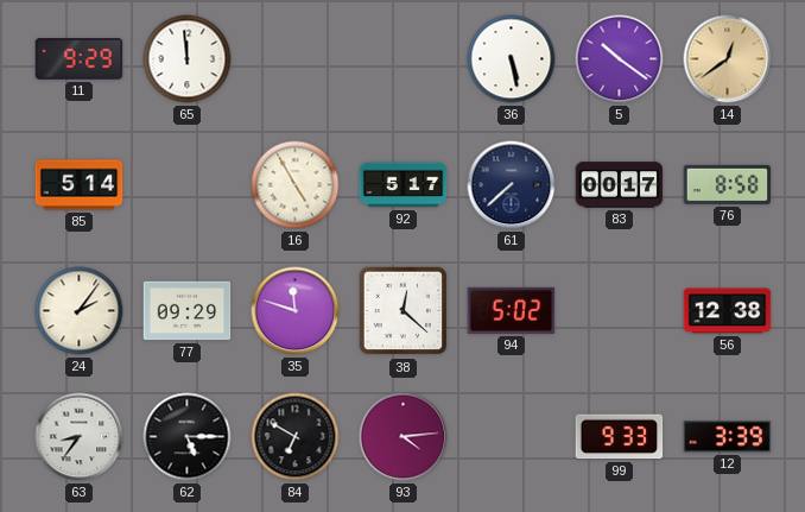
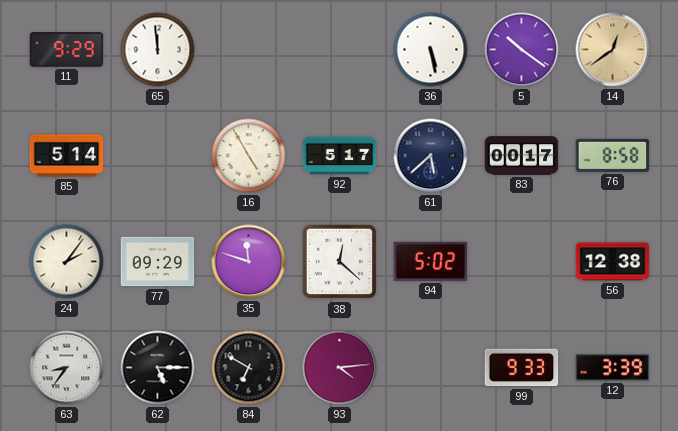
61: 7:38 -> 5:38 (431, 156)
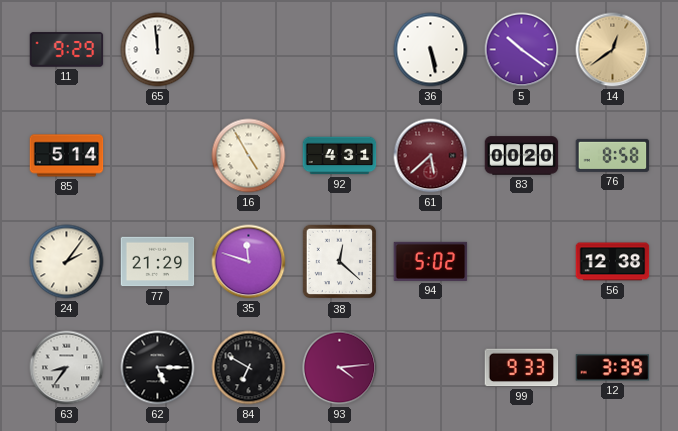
92: 5:17 -> 4:31 (340, 156)
61 dial: navy -> burgundy (431, 156)
83: 00:17 -> 00:20 (522, 156)
77: 09:29 -> 21:29 (158, 262)
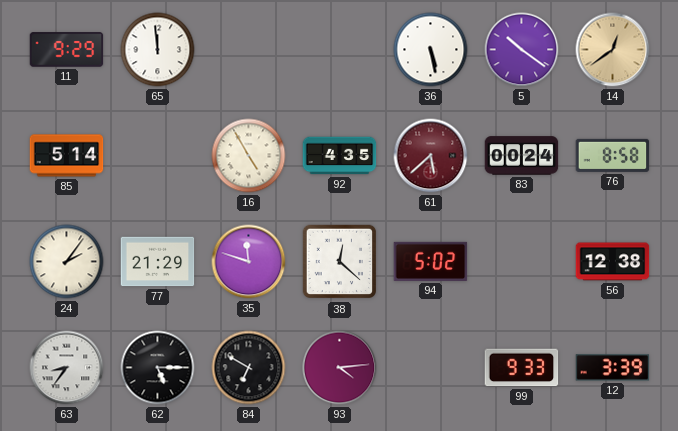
92: 4:31 -> 4:35 (340, 156)
83: 00:20 -> 00:24 (522, 156)
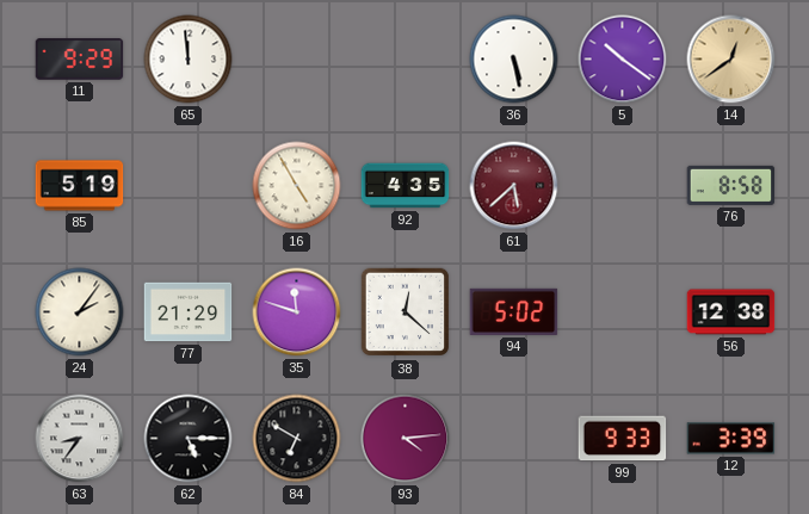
85: 5:14 -> 5:19 (80, 186)
83: 00:24 -> none (522, 156)
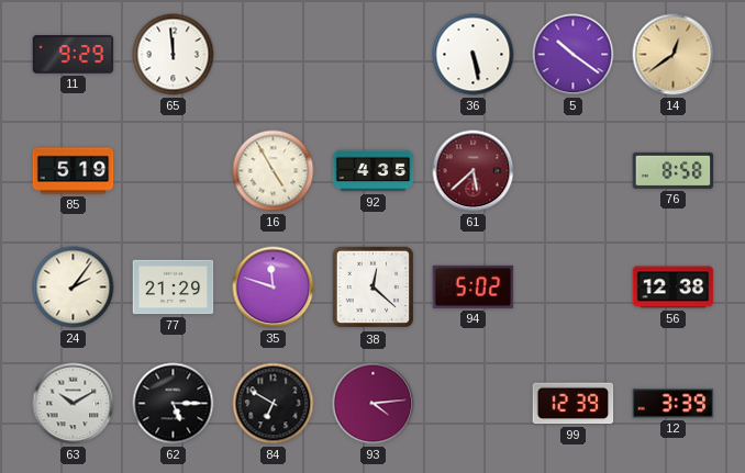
63: 8:36 -> 10:10 (74, 404)
99: 9:33 -> 12:39 (574, 404)
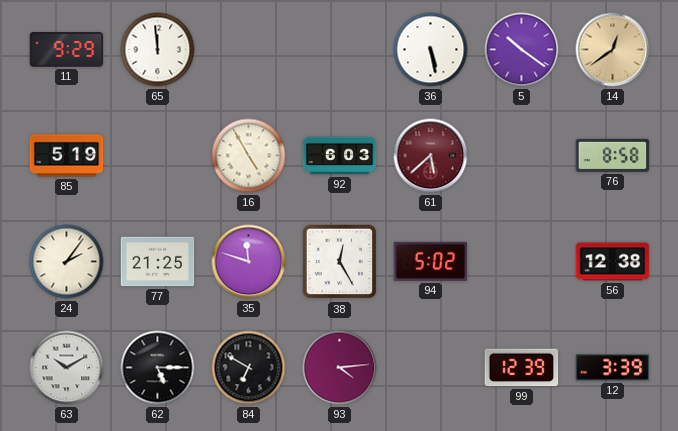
92: 4:35 -> 6:03 (340, 156)
77: 21:29 -> 21:25 (158, 262)
38: 12:22 -> 12:25 (340, 262)
